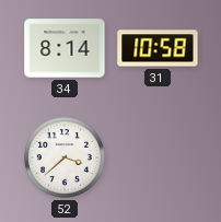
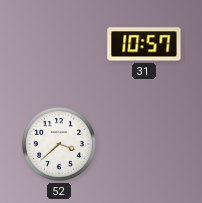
34: 8:14 -> none (65, 48)
31: 10:58 -> 10:57 (144, 44)
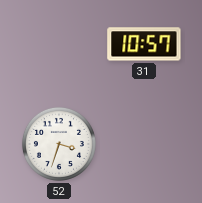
52: 3:38 -> 3:33 (59, 144)
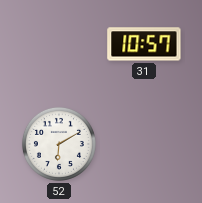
52: 3:33 -> 6:10 (59, 144)
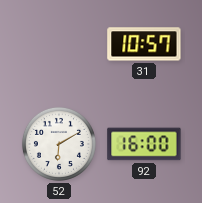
92: none -> 16:00 (144, 144)
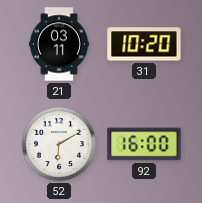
21: none -> 03:11 (59, 44)
31: 10:57 -> 10:20 (144, 44)
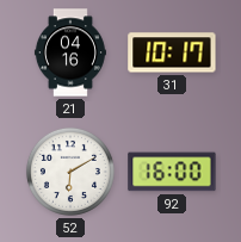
21: 03:11 -> 04:16 (70, 52)
31: 10:20 -> 10:17 (172, 52)
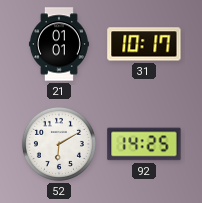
21: 04:16 -> 01:01 (59, 44)
92: 16:00 -> 14:25 (144, 144)
